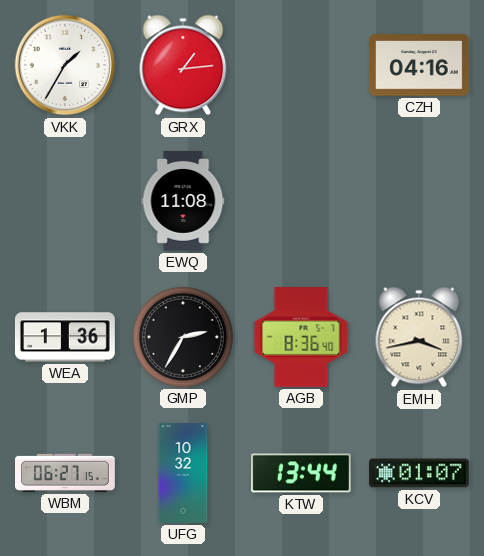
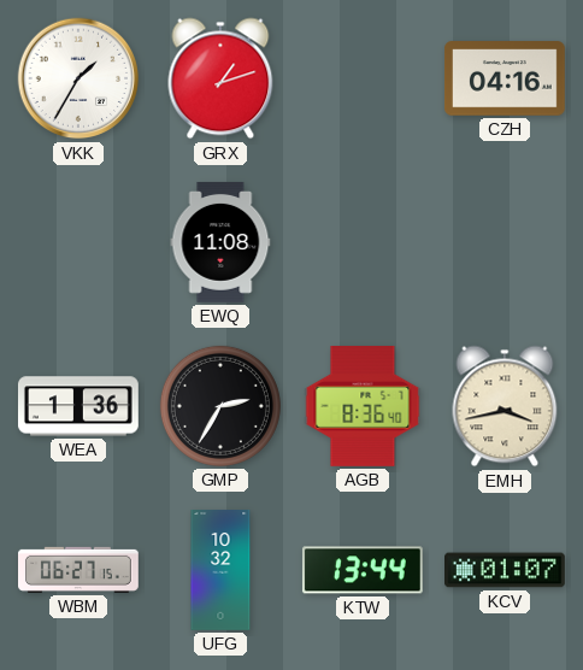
GRX: 1:14 -> 1:12 (220, 78)
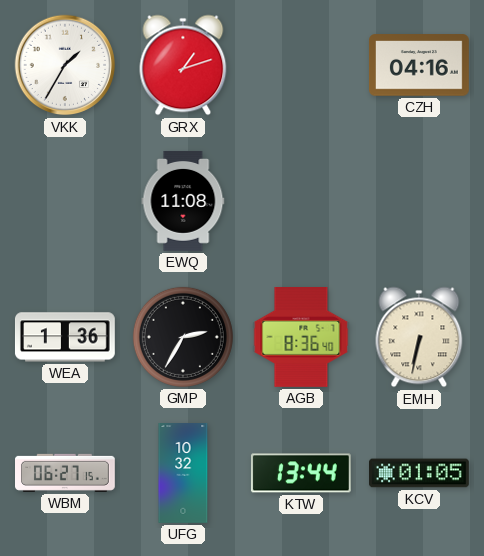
EMH: 3:43 -> 6:32 (419, 337)
KCV: 01:07 -> 01:05 (420, 473)
